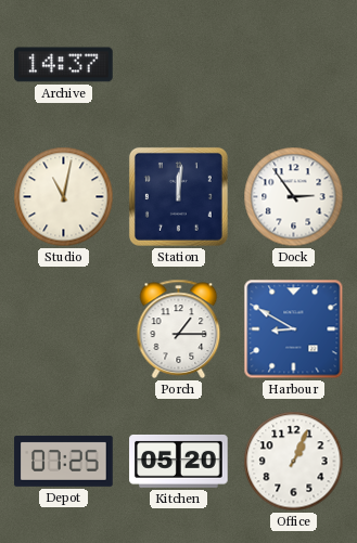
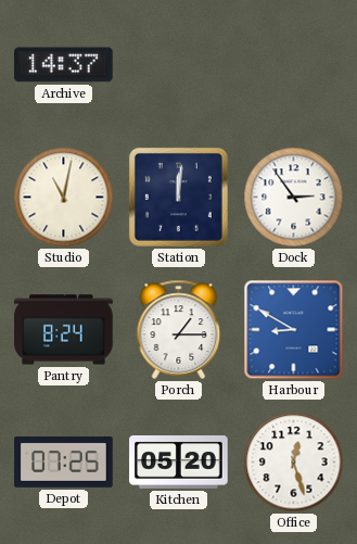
Pantry: none -> 8:24 (64, 330)
Office: 1:04 -> 12:27 (294, 463)
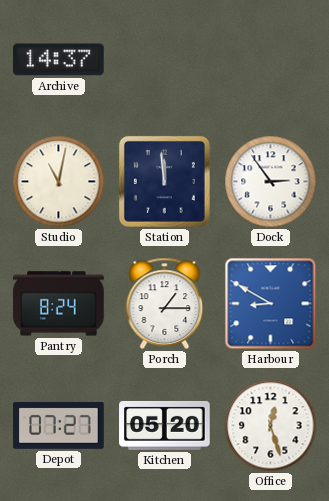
Station: 12:01 -> 11:59 (164, 181)
Depot: 07:25 -> 07:27 (59, 426)
